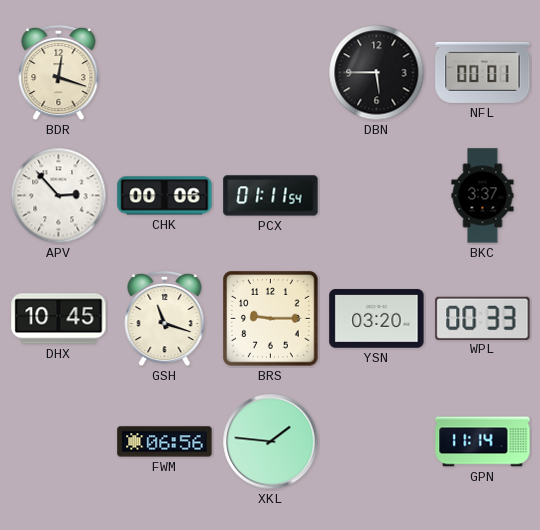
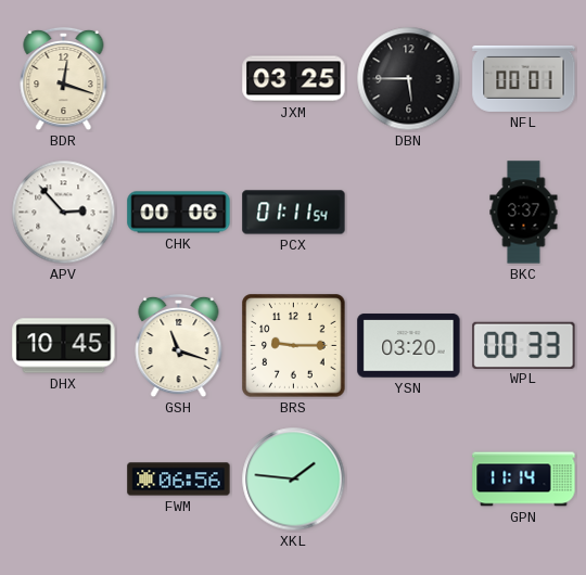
JXM: none -> 03:25 (294, 79)
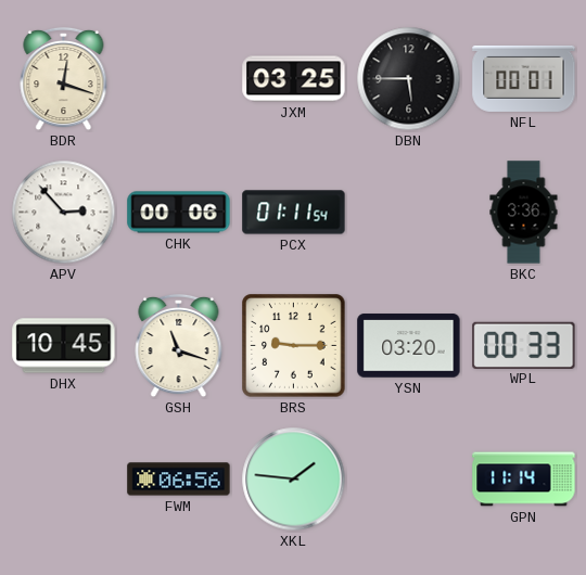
BKC: 3:37 -> 3:36 (524, 213)
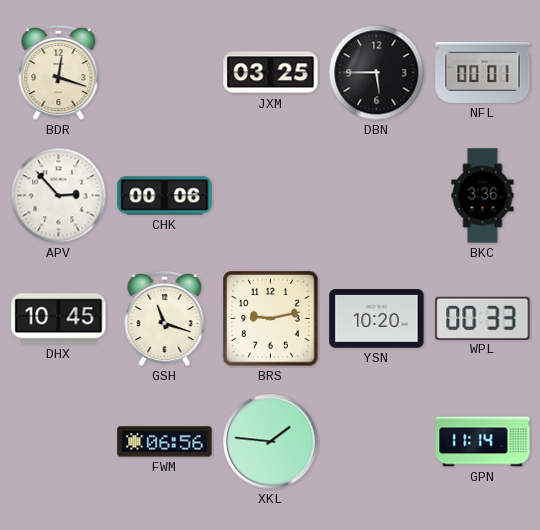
PCX: 01:11 -> none (294, 213)
BRS: 9:15 -> 9:13 (271, 319)
YSN: 03:20 -> 10:20 (377, 319)
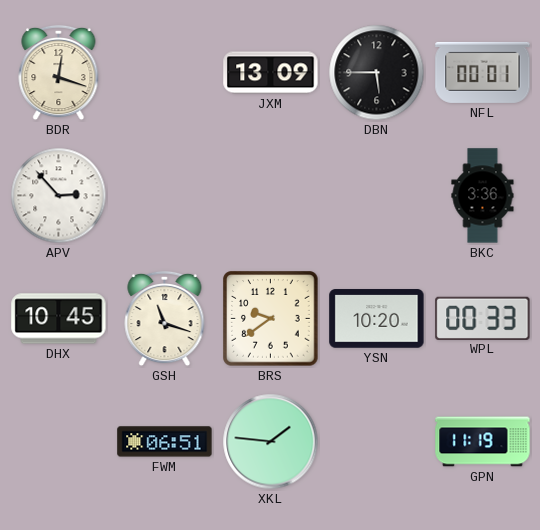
JXM: 03:25 -> 13:09 (271, 73)
CHK: 00:06 -> none (165, 196)
BRS: 9:13 -> 9:39 (271, 319)
FWM: 06:56 -> 06:51 (165, 442)
GPN: 11:14 -> 11:19 (483, 442)
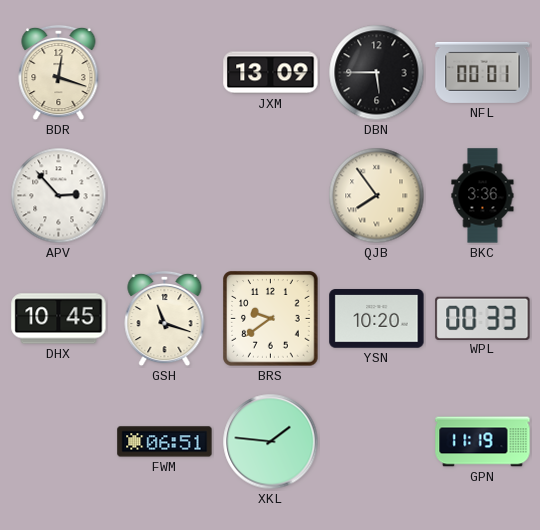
QJB: none -> 7:54 (377, 196)
